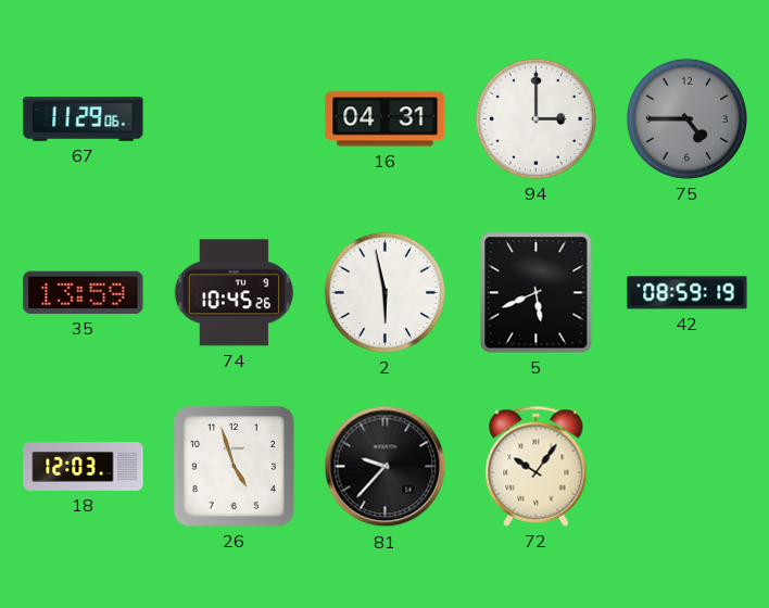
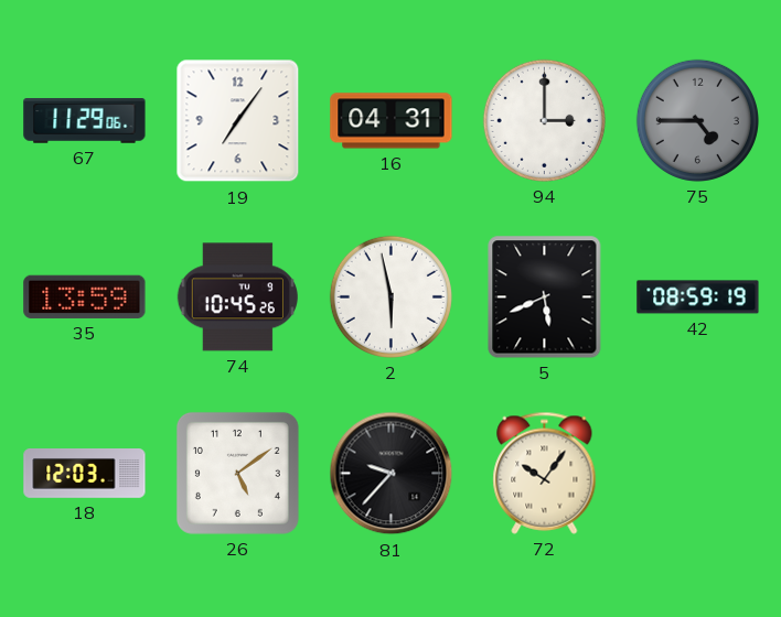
19: none -> 7:06 (238, 121)
26: 4:57 -> 5:09 (237, 473)
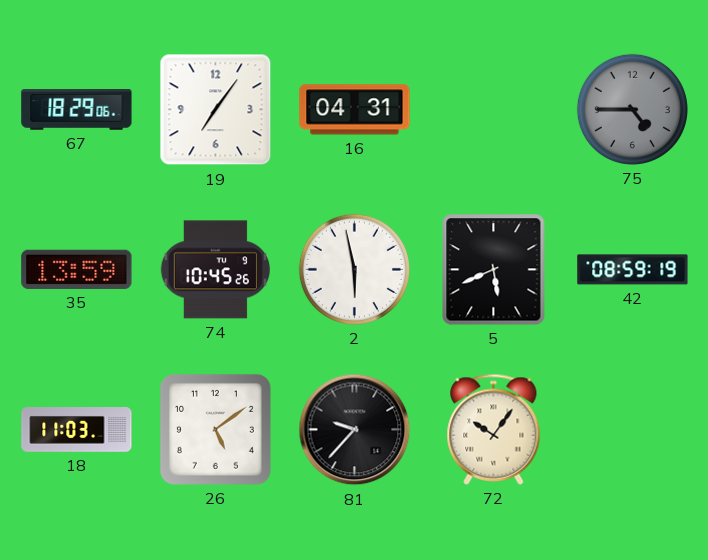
67: 11:29 -> 18:29 (77, 110)
94: 3:00 -> none (544, 120)
18: 12:03 -> 11:03 (77, 430)
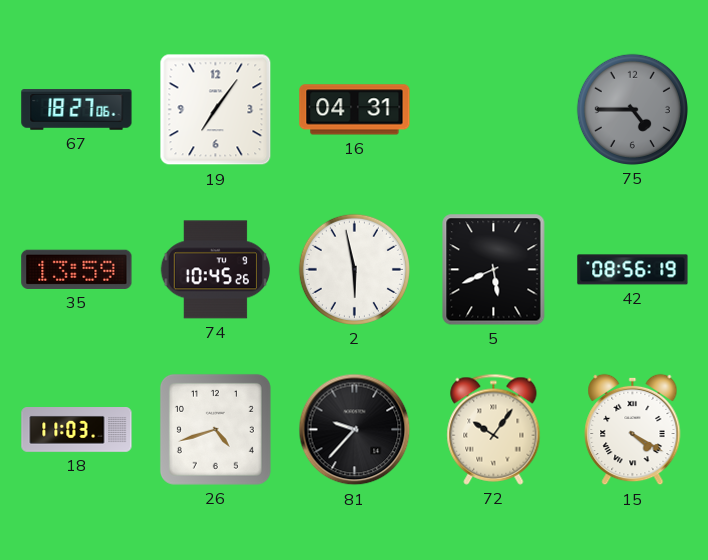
67: 18:29 -> 18:27 (77, 110)
42: 08:59 -> 08:56 (633, 270)
26: 5:09 -> 4:42 (215, 429)
15: none -> 4:20 (633, 430)
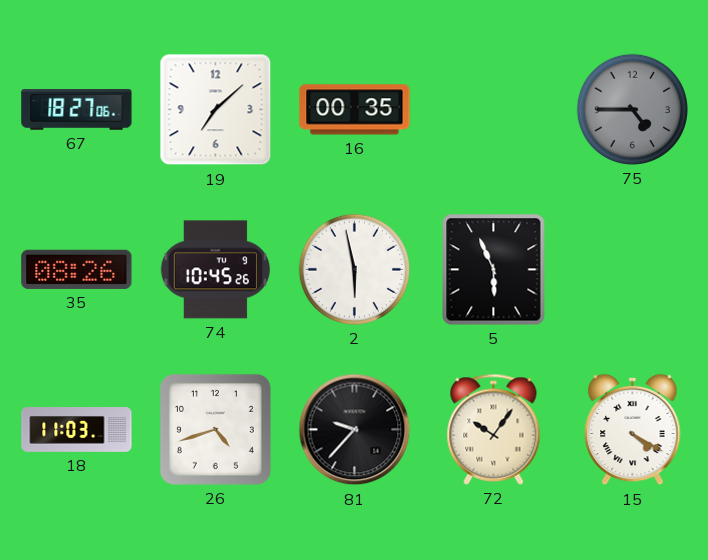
19: 7:06 -> 7:08 (216, 110)
16: 04:31 -> 00:35 (355, 110)
35: 13:59 -> 08:26 (77, 269)
5: 5:41 -> 5:56 (494, 270)
42: 08:56 -> none (633, 270)
